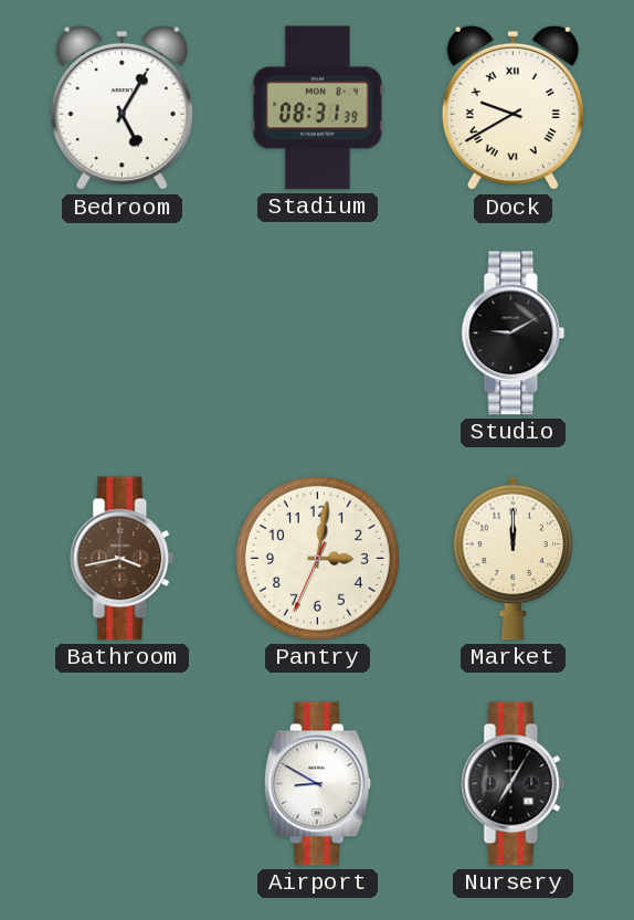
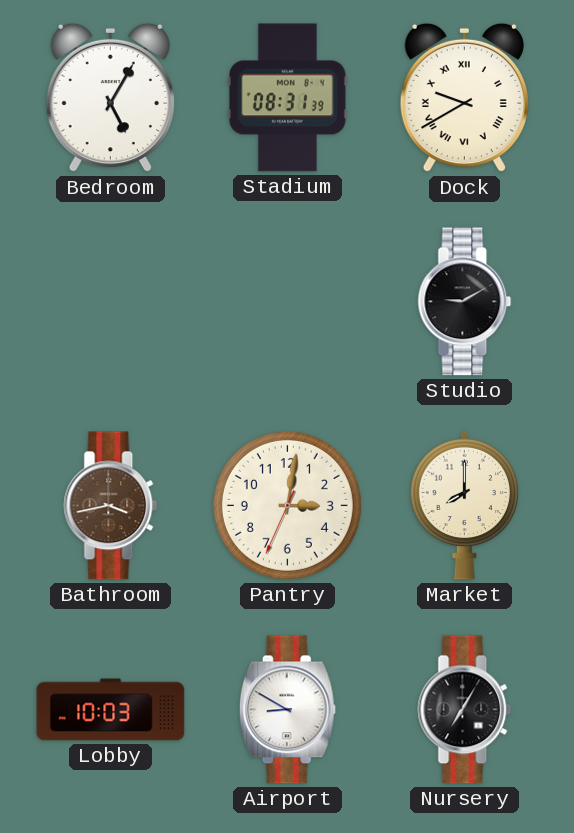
Market: 12:00 -> 8:00 (465, 505)
Lobby: none -> 10:03 (111, 710)
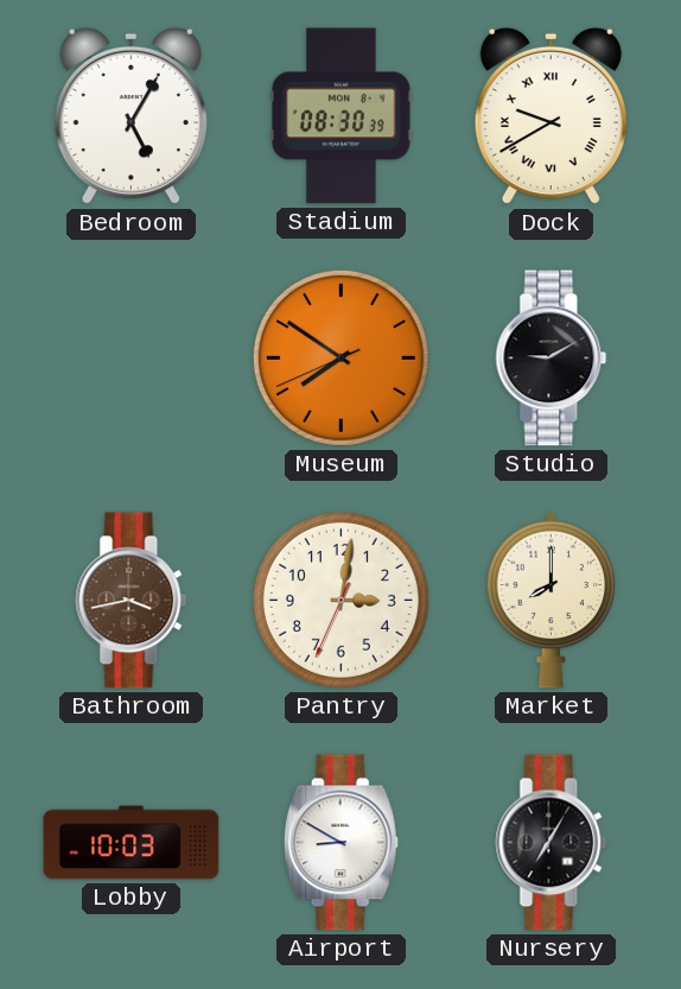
Stadium: 08:31 -> 08:30 (340, 116)
Museum: none -> 7:50 (340, 357)
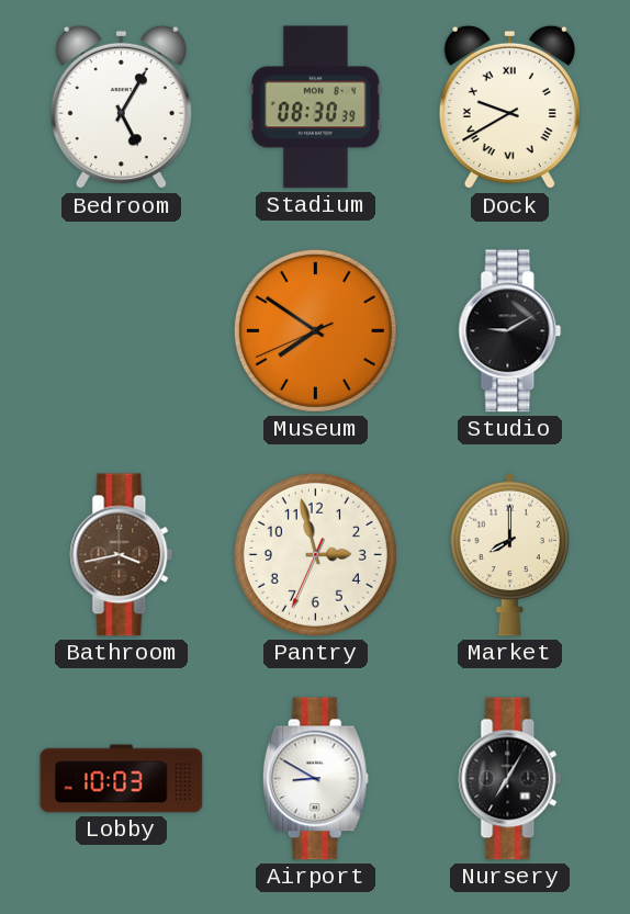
Pantry: 3:01 -> 2:57 (315, 554)
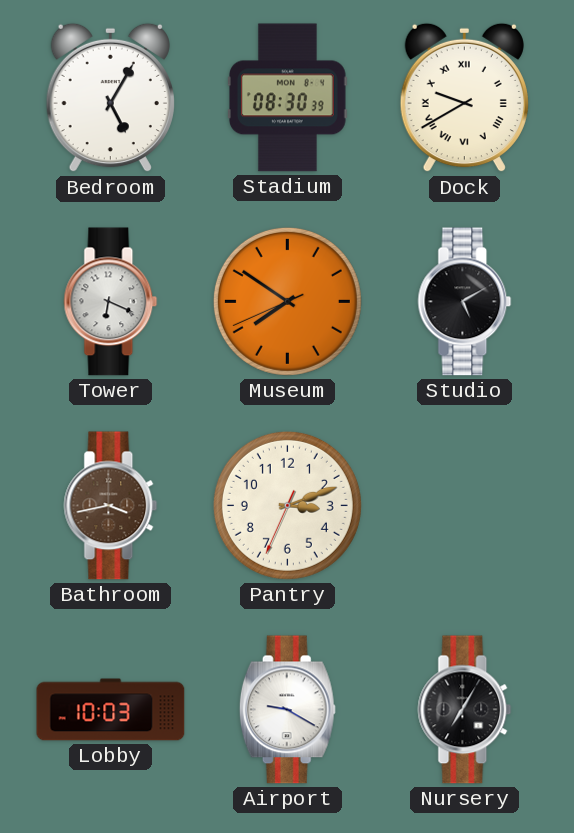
Tower: none -> 6:19 (111, 302)
Studio: 9:10 -> 5:10 (465, 302)
Pantry: 2:57 -> 3:11 (287, 505)
Market: 8:00 -> none (510, 554)
Airport: 8:50 -> 9:20 (287, 710)
